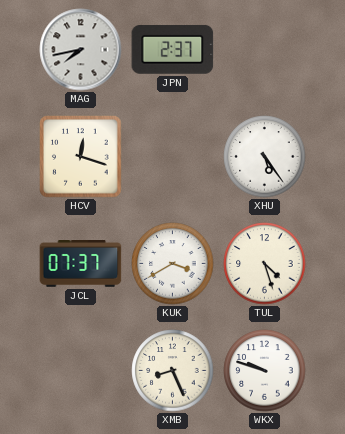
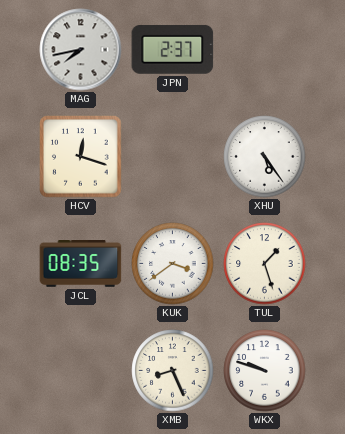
JCL: 07:37 -> 08:35 (81, 264)
KUK: 3:40 -> 3:39 (173, 264)
TUL: 4:27 -> 1:27 (265, 264)
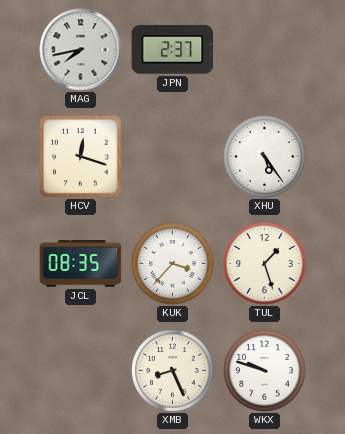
KUK: 3:39 -> 3:37 (173, 264)
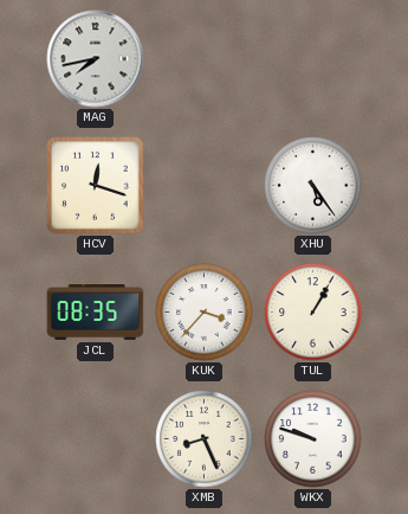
JPN: 2:37 -> none (173, 49)
TUL: 1:27 -> 1:05 (313, 313)
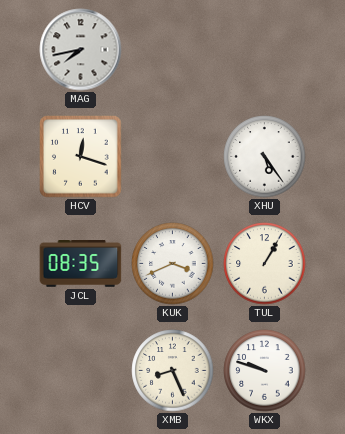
KUK: 3:37 -> 3:41 (173, 264)
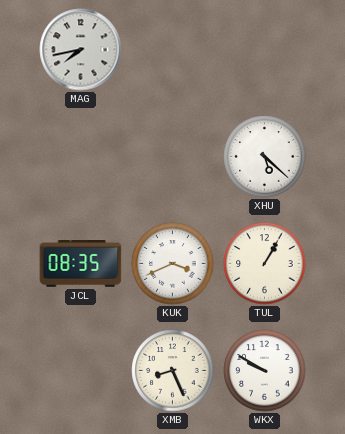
HCV: 12:18 -> none (81, 157)
XHU: 5:24 -> 5:22 (265, 157)
WKX: 9:48 -> 9:50 (265, 371)
